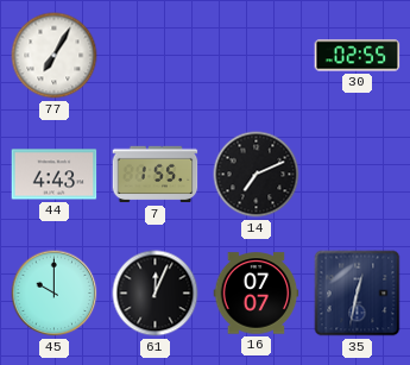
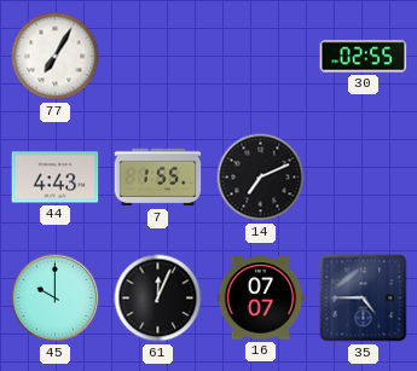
35: 12:32 -> 4:45 (364, 298)
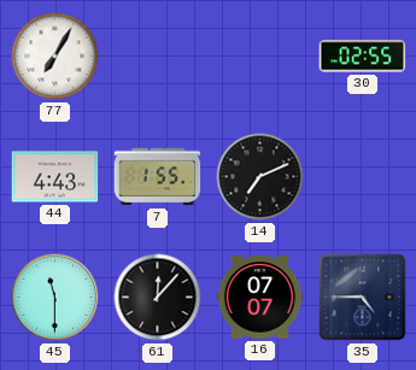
45: 10:00 -> 11:30 (55, 298)
61: 12:04 -> 12:07 (158, 298)
